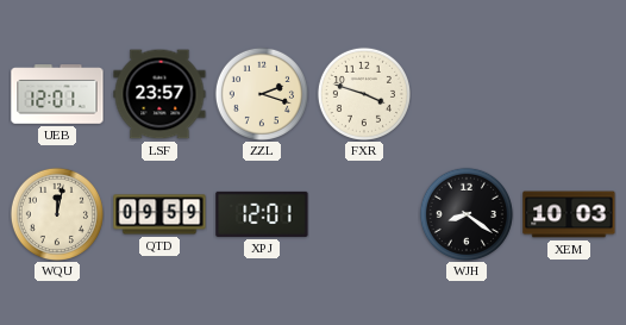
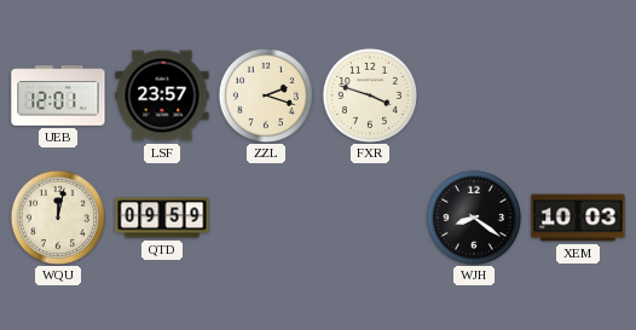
XPJ: 12:01 -> none (262, 214)
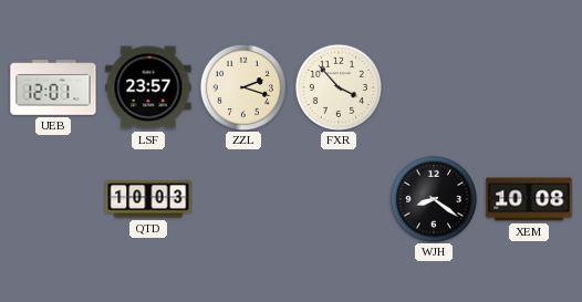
FXR: 3:48 -> 3:53 (339, 87)
WQU: 12:02 -> none (58, 218)
QTD: 09:59 -> 10:03 (148, 199)
XEM: 10:03 -> 10:08 (529, 199)
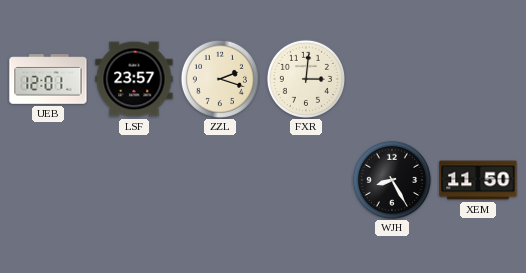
FXR: 3:53 -> 3:01 (306, 79)
QTD: 10:03 -> none (148, 199)
WJH: 8:21 -> 8:25 (392, 180)
XEM: 10:08 -> 11:50 (478, 180)
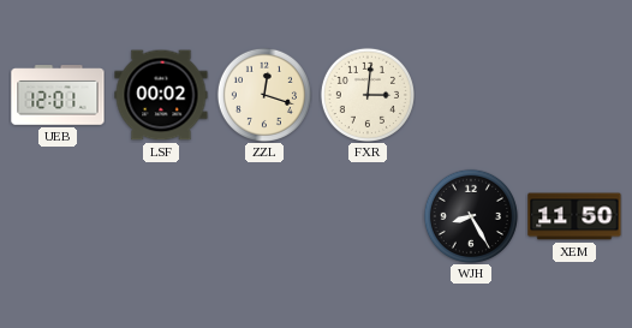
LSF: 23:57 -> 00:02 (161, 95)
ZZL: 2:18 -> 12:18 (264, 95)
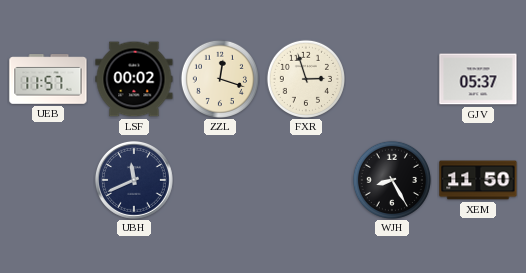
UEB: 12:01 -> 11:57 (48, 79)
FXR: 3:01 -> 2:57 (306, 79)
GJV: none -> 05:37 (478, 79)
UBH: none -> 11:41 (134, 181)
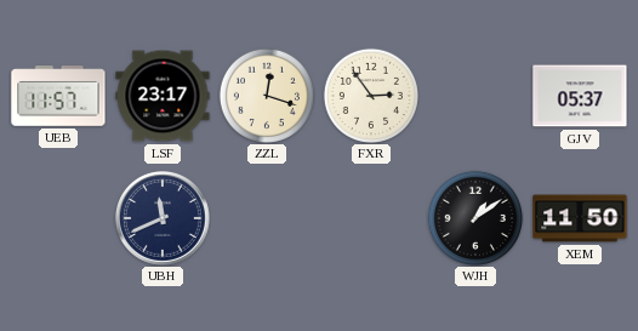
LSF: 00:02 -> 23:17 (163, 96)
FXR: 2:57 -> 2:54 (371, 96)
WJH: 8:25 -> 1:09 (475, 218)
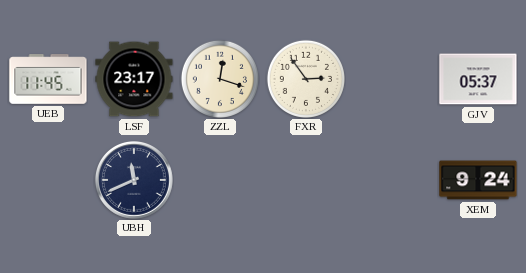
UEB: 11:57 -> 11:45 (48, 79)
WJH: 1:09 -> none (475, 218)
XEM: 11:50 -> 9:24 (478, 180)
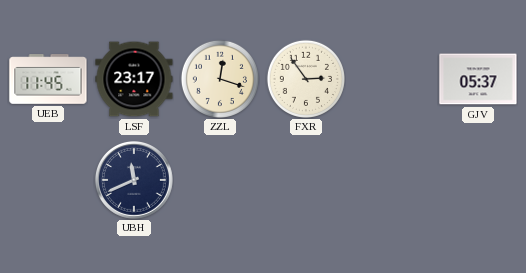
XEM: 9:24 -> none (478, 180)
